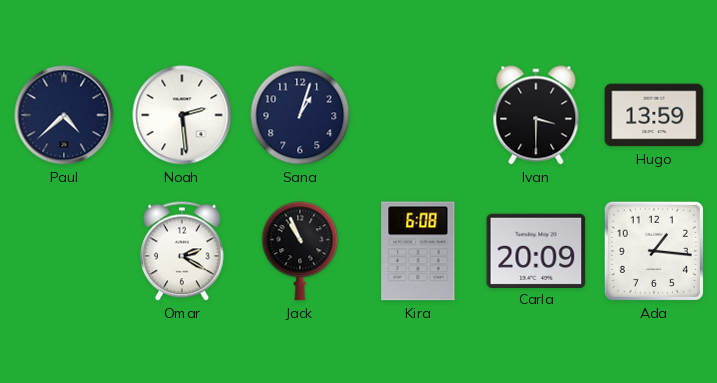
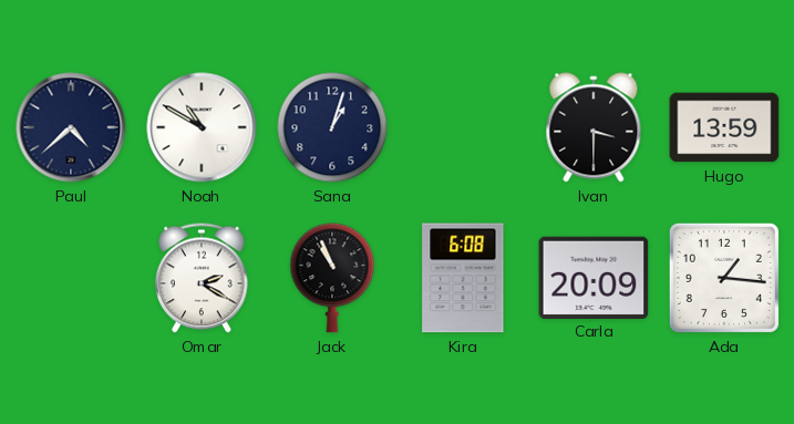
Noah: 2:29 -> 10:50 (202, 127)
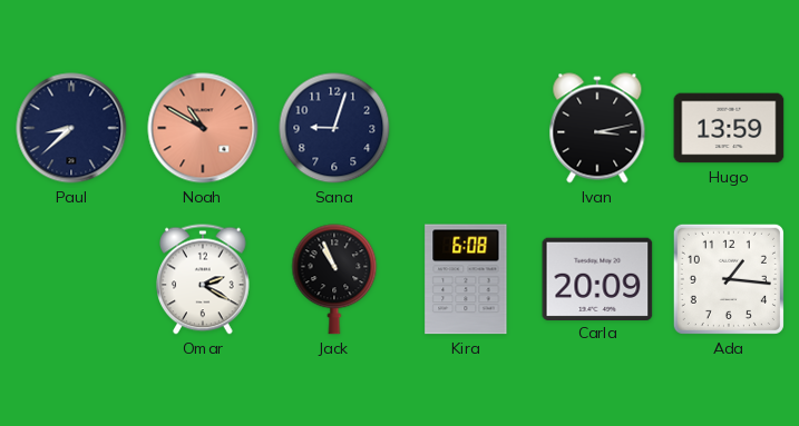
Paul: 4:38 -> 8:38 (71, 128)
Noah dial: white -> salmon (203, 128)
Sana: 1:03 -> 9:03 (334, 128)
Ivan: 3:30 -> 3:13 (597, 128)
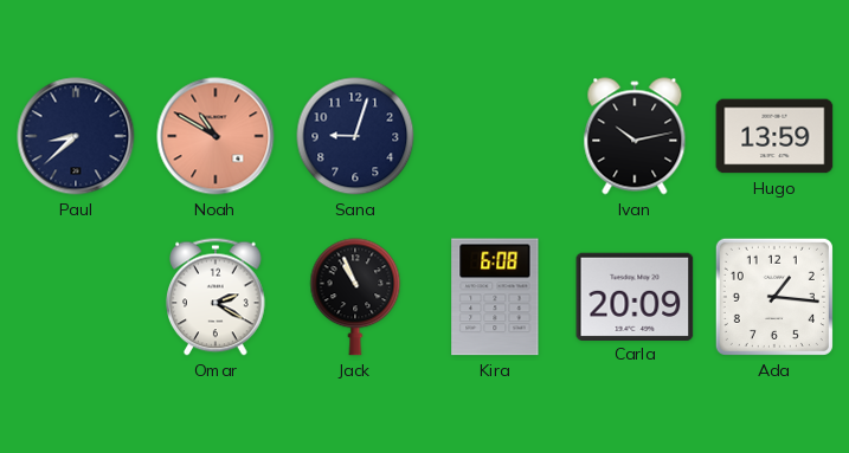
Ivan: 3:13 -> 10:13 (635, 136)
